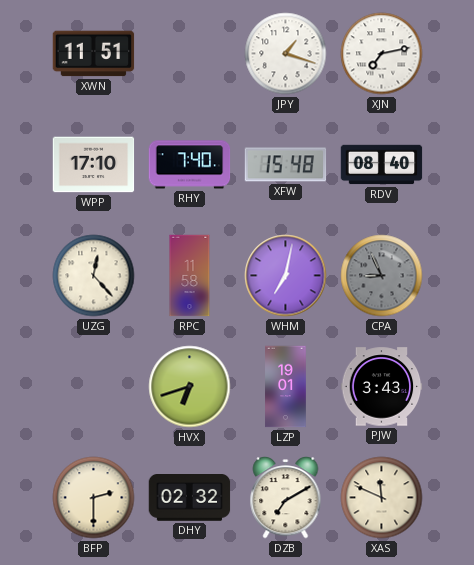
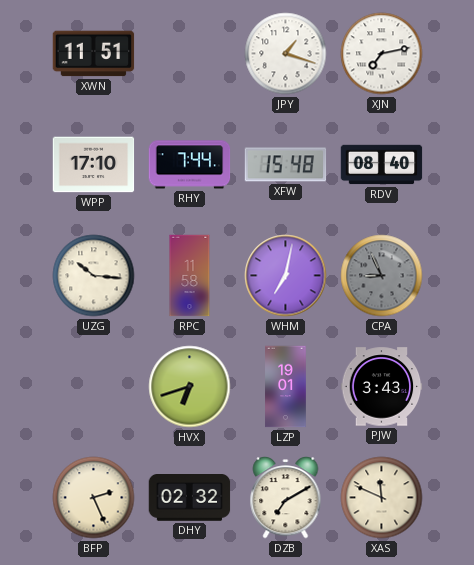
RHY: 7:40 -> 7:44 (190, 165)
UZG: 12:23 -> 10:16 (94, 276)
BFP: 2:30 -> 2:26 (94, 498)
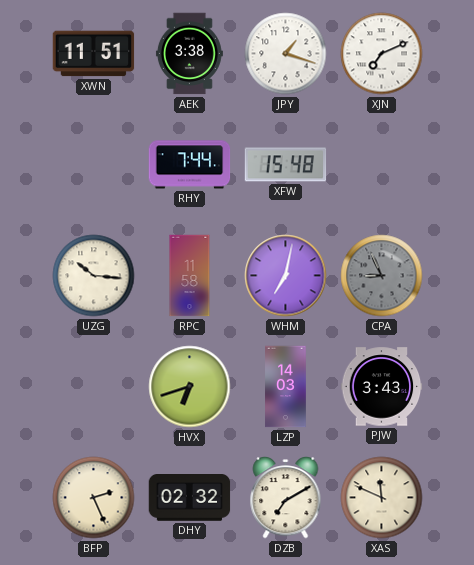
AEK: none -> 3:38 (189, 54)
XJN: 7:13 -> 7:11 (382, 54)
WPP: 17:10 -> none (94, 165)
RDV: 08:40 -> none (382, 165)
LZP: 19:01 -> 14:03 (286, 387)
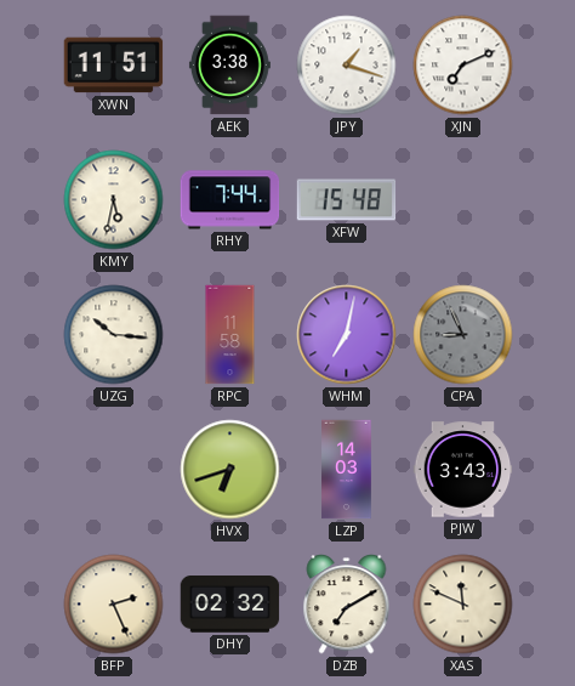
KMY: none -> 5:32 (114, 200)
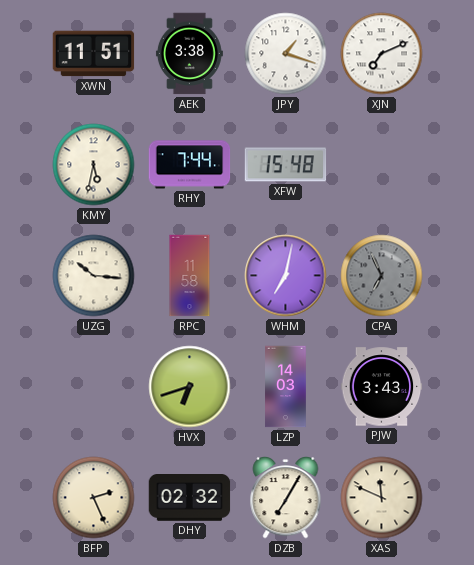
CPA: 8:56 -> 6:56 (382, 276)
DZB: 7:10 -> 7:05 (286, 498)
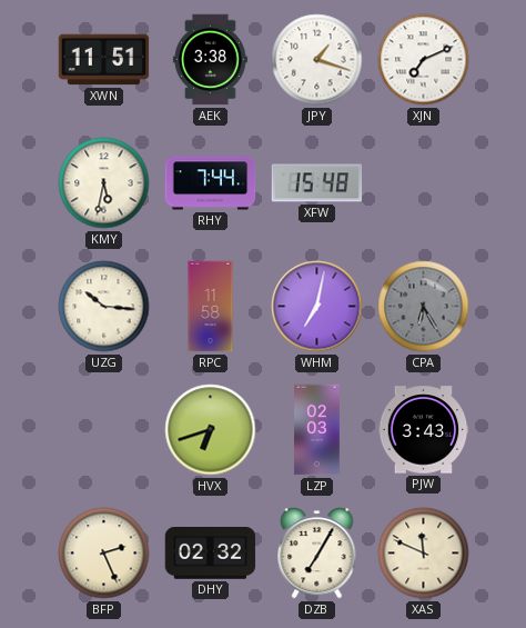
CPA: 6:56 -> 6:25 (424, 307)
LZP: 14:03 -> 02:03 (317, 430)
